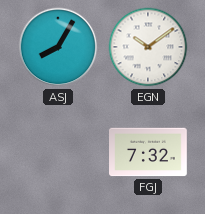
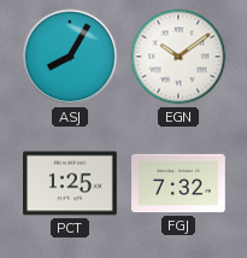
PCT: none -> 1:25 (71, 183)
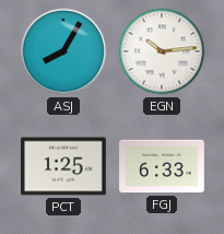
EGN: 10:09 -> 10:14 (162, 51)
FGJ: 7:32 -> 6:33 (163, 166)
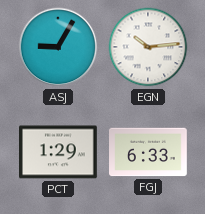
ASJ: 8:05 -> 9:05 (58, 47)
PCT: 1:25 -> 1:29 (59, 152)
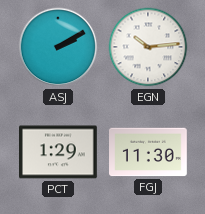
ASJ: 9:05 -> 2:10 (58, 47)
FGJ: 6:33 -> 11:30 (149, 152)
